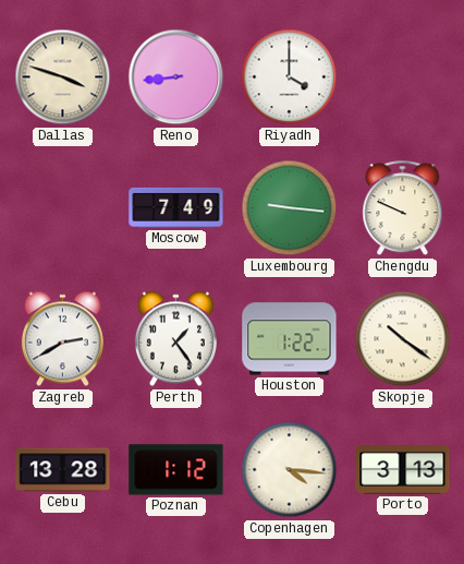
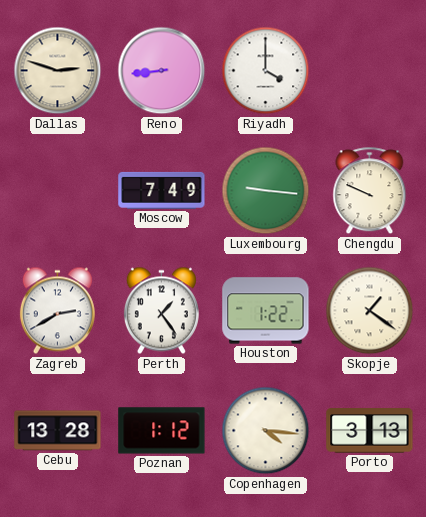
Dallas: 3:48 -> 2:48 (58, 71)
Skopje: 10:21 -> 1:21 (370, 311)
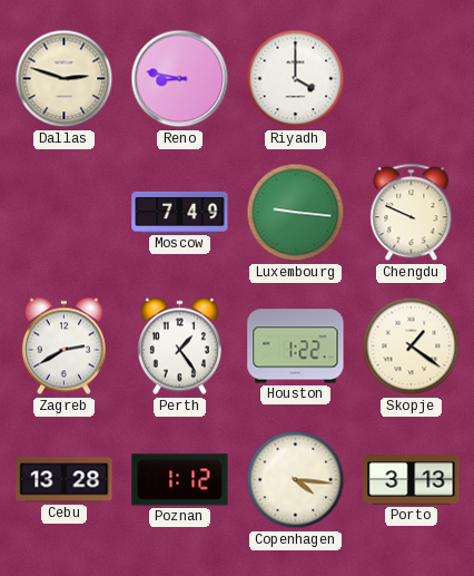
Reno: 8:44 -> 8:47 (180, 79)
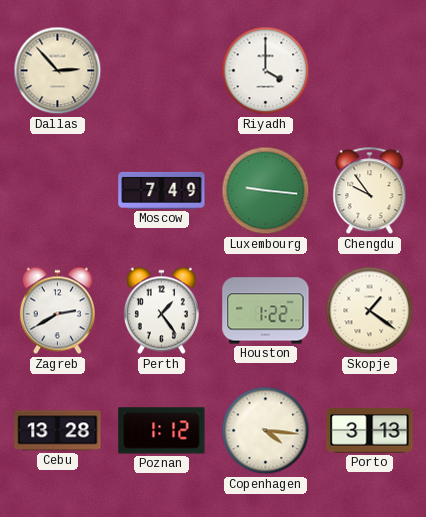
Dallas: 2:48 -> 2:53 (58, 71)
Reno: 8:47 -> none (180, 79)
Chengdu: 9:49 -> 9:54 (370, 191)
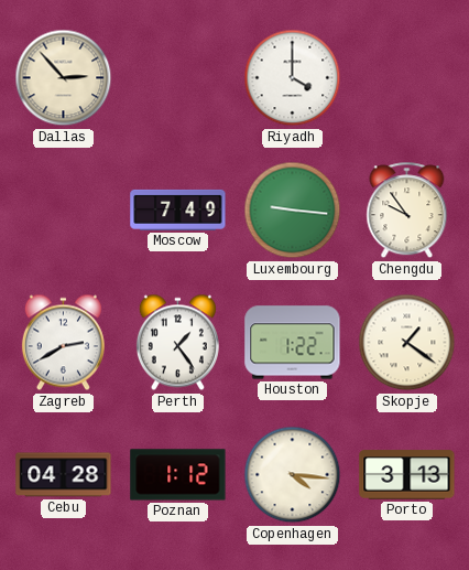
Cebu: 13:28 -> 04:28 (64, 475)
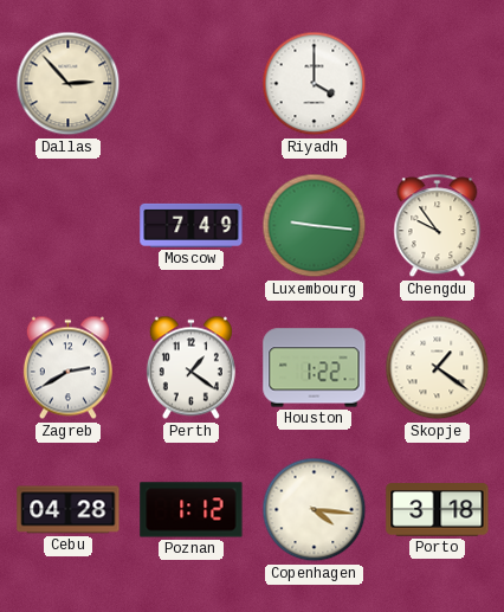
Perth: 1:24 -> 1:21 (190, 368)
Porto: 3:13 -> 3:18 (438, 510)
